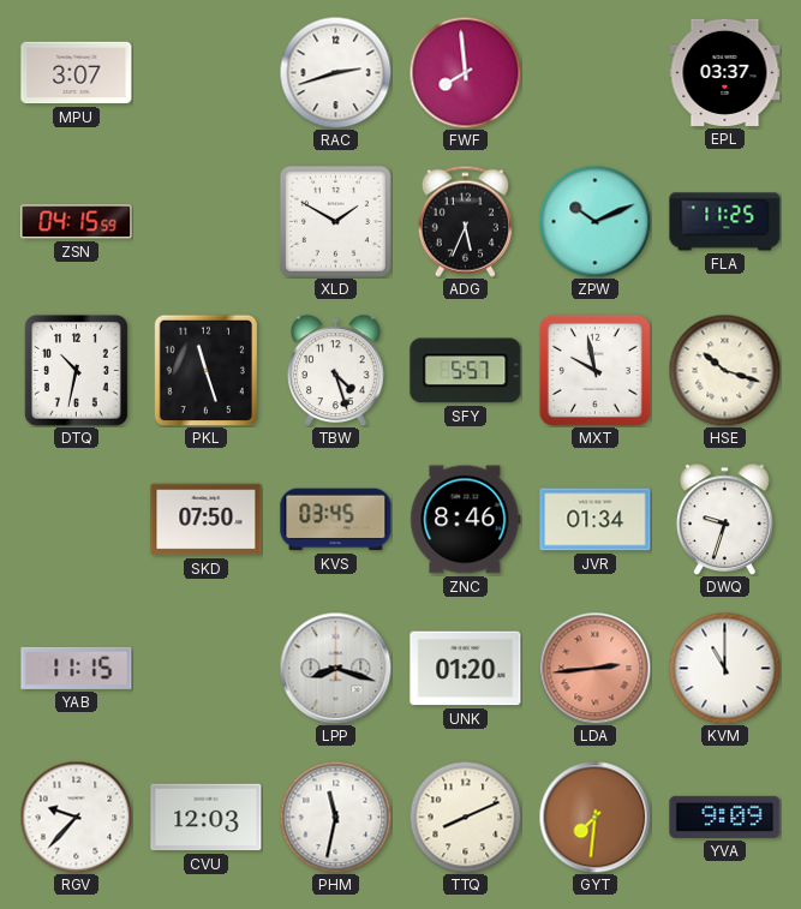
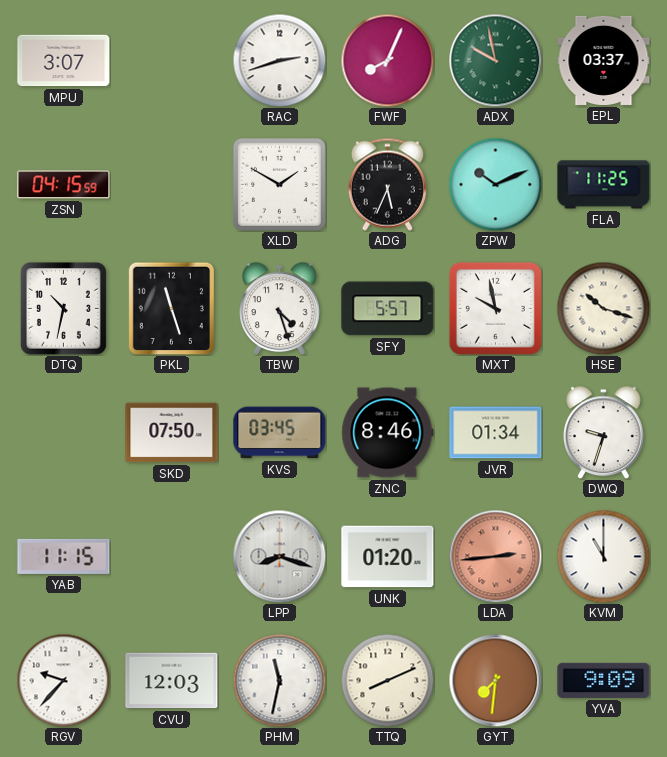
FWF: 7:59 -> 8:04 (387, 60)
ADX: none -> 9:58 (495, 60)
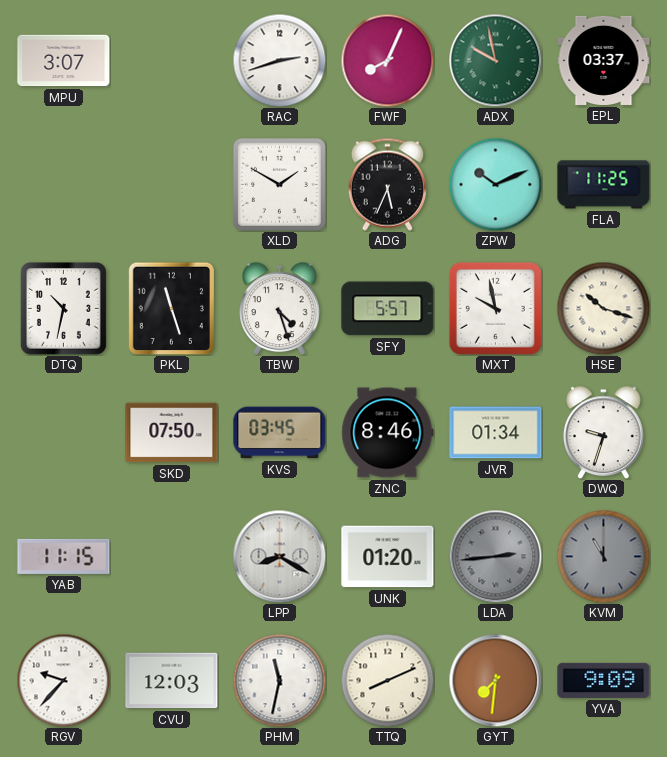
ZSN: 04:15 -> none (64, 185)
LPP: 8:18 -> 8:20 (279, 556)
LDA dial: salmon -> grey (495, 556)
KVM dial: white -> grey (603, 556)
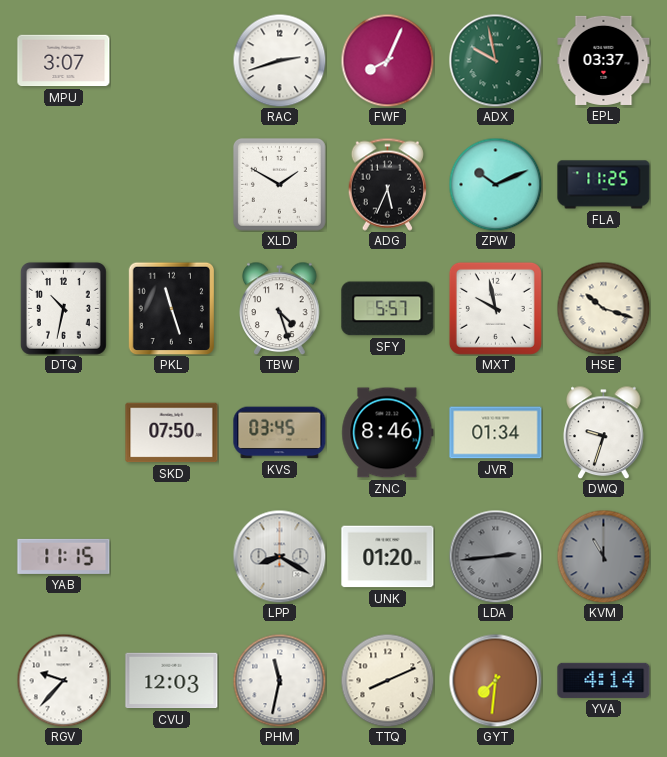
YVA: 9:09 -> 4:14 (604, 680)
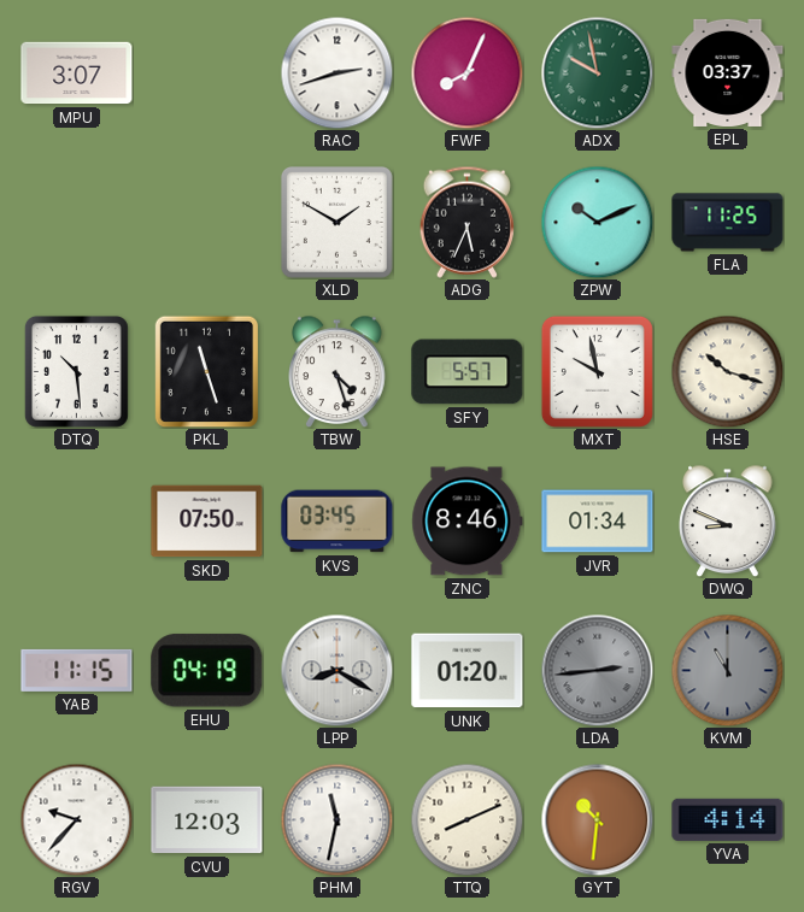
DTQ: 10:32 -> 10:29 (76, 371)
DWQ: 9:33 -> 8:49 (728, 520)
EHU: none -> 04:19 (207, 671)
GYT: 7:31 -> 10:31 (597, 819)
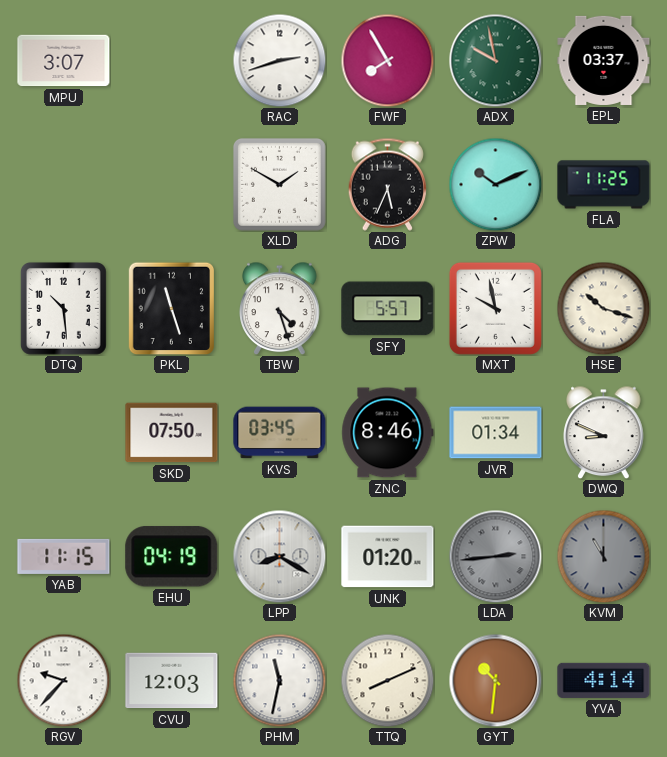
FWF: 8:04 -> 7:55 (387, 60)
